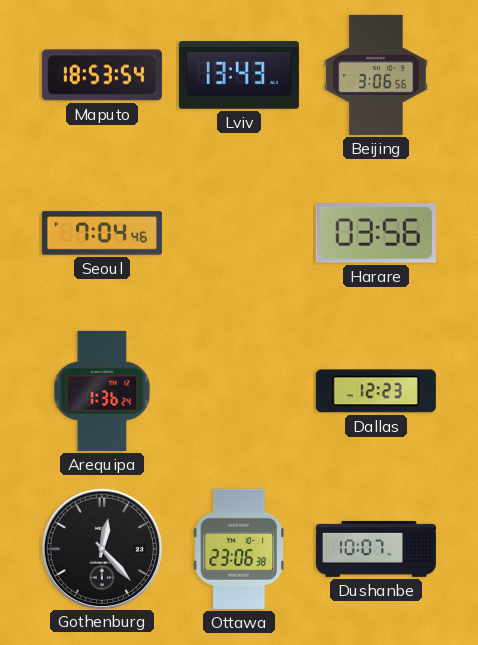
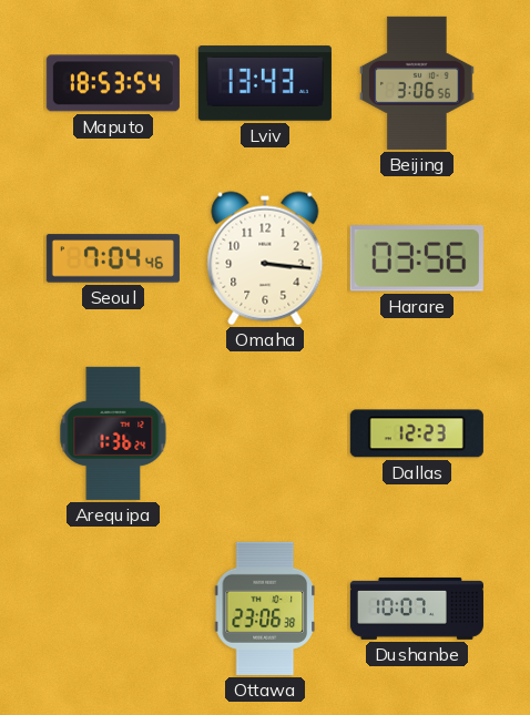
Omaha: none -> 3:16 (265, 258)
Gothenburg: 12:23 -> none (101, 548)
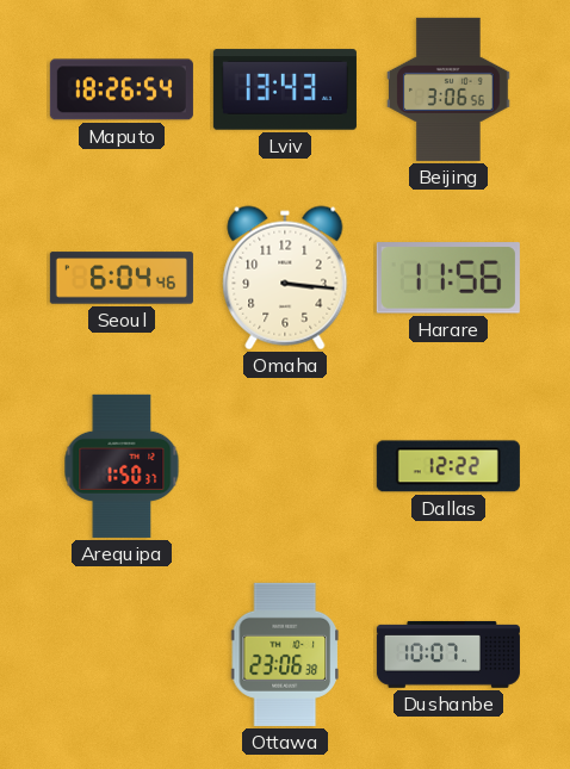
Maputo: 18:53 -> 18:26 (122, 89)
Seoul: 7:04 -> 6:04 (122, 278)
Harare: 03:56 -> 11:56 (448, 278)
Arequipa: 1:36 -> 1:50 (122, 466)
Dallas: 12:23 -> 12:22 (448, 466)
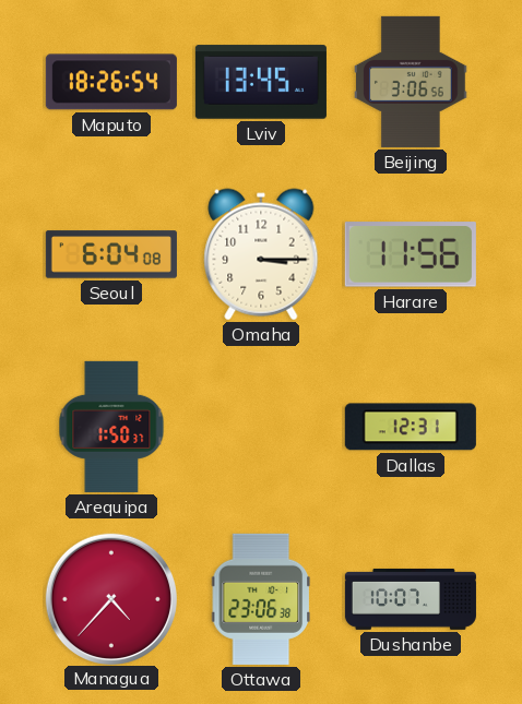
Lviv: 13:43 -> 13:45 (261, 82)
Seoul: 6:04:46 -> 6:04:08 (111, 254)
Omaha: 3:16 -> 3:15 (261, 254)
Dallas: 12:22 -> 12:31 (411, 427)
Managua: none -> 4:37 (110, 598)
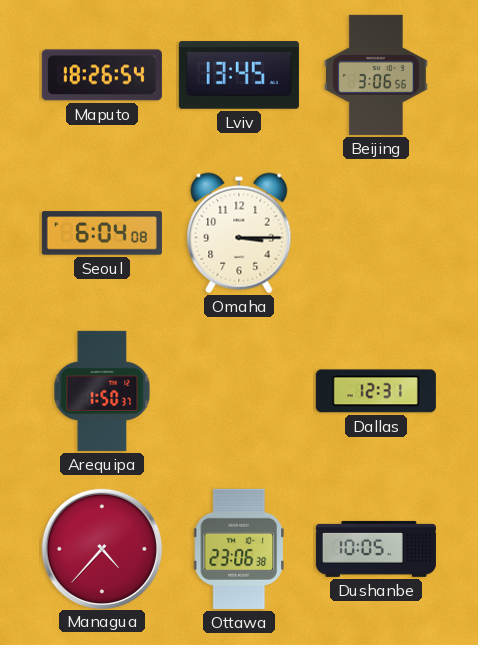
Harare: 11:56 -> none (411, 254)
Dushanbe: 10:07 -> 10:05 (376, 549)
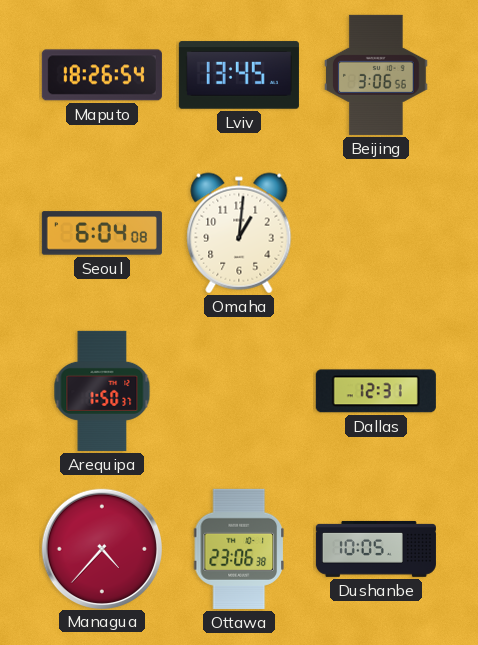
Omaha: 3:15 -> 1:01 (239, 233)
